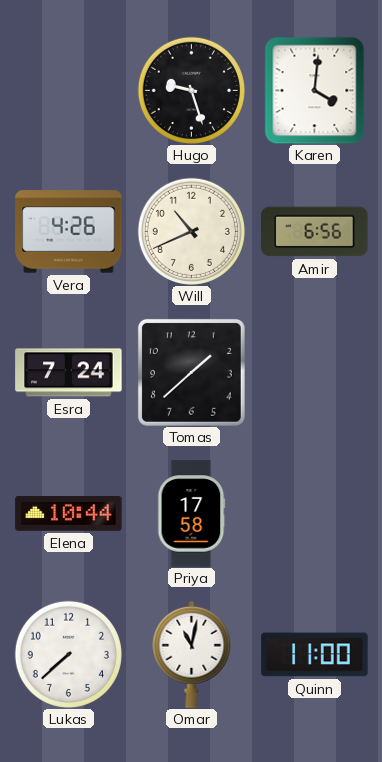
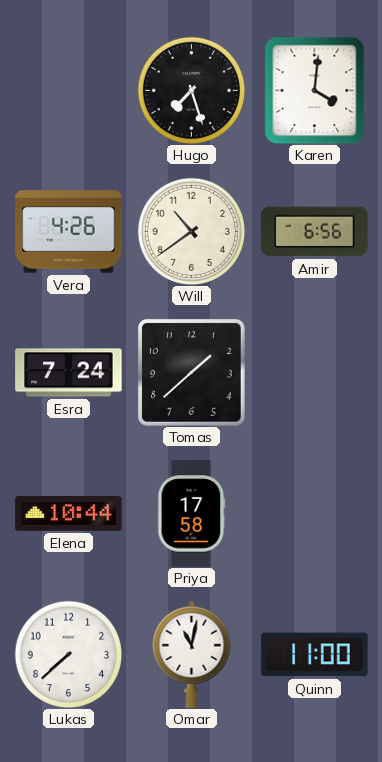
Hugo: 9:27 -> 7:27 (191, 90)
Will: 10:41 -> 10:39 (191, 231)
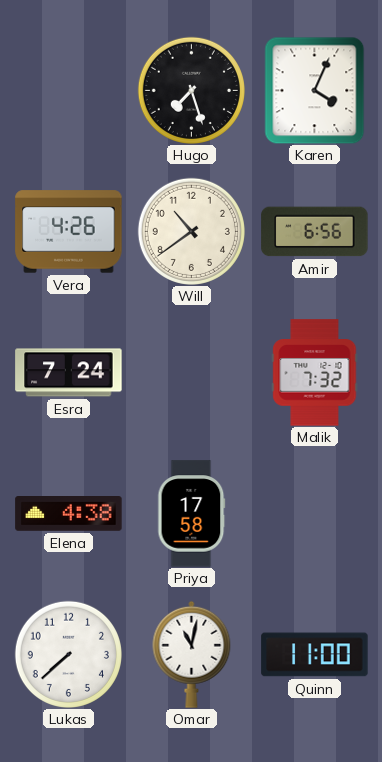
Karen: 4:01 -> 4:04 (315, 90)
Tomas: 1:38 -> none (191, 372)
Malik: none -> 7:32 (315, 373)
Elena: 10:44 -> 4:38 (69, 514)
